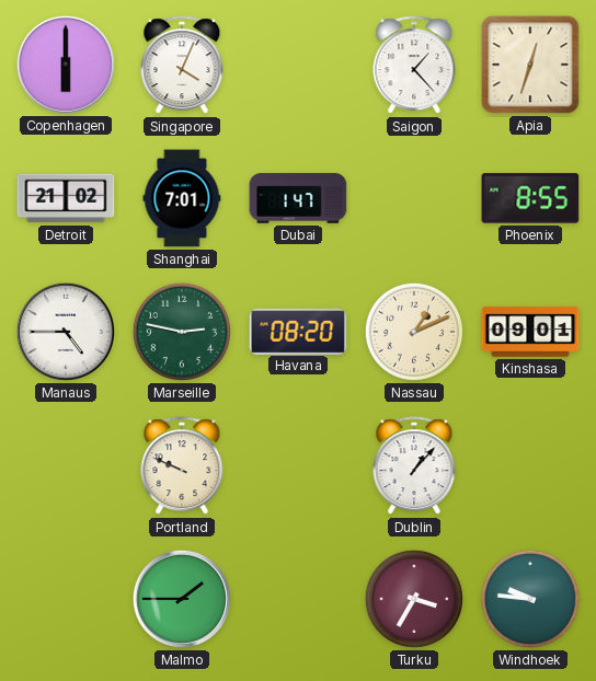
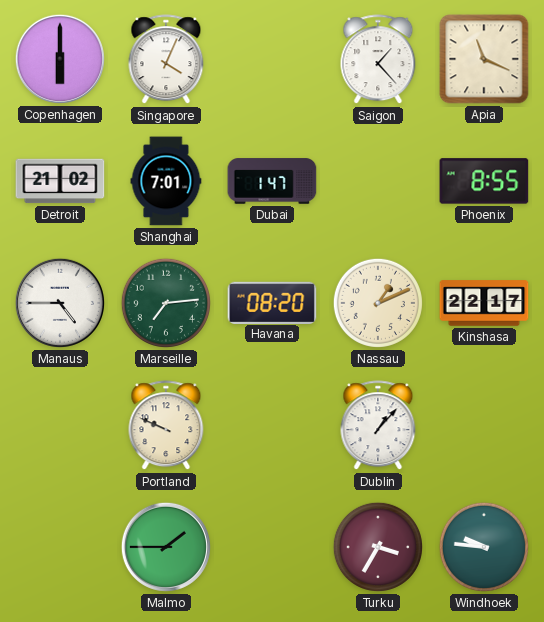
Apia: 12:33 -> 11:19 (484, 59)
Marseille: 2:47 -> 7:14 (166, 303)
Kinshasa: 09:01 -> 22:17 (484, 303)
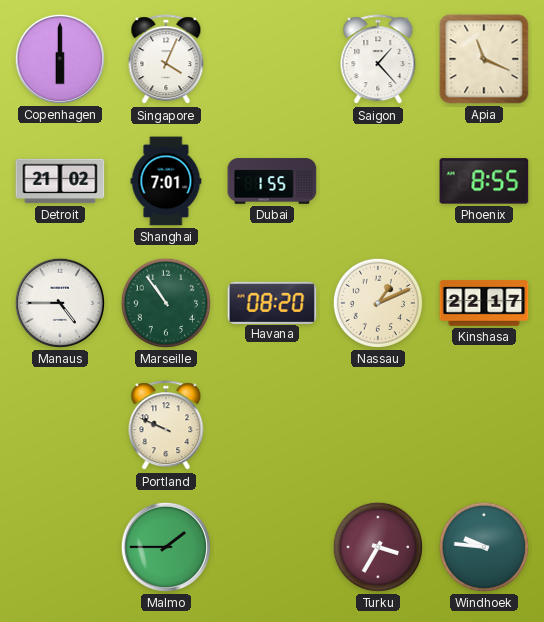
Dubai: 1:47 -> 1:55 (272, 181)
Marseille: 7:14 -> 10:54 (166, 303)
Dublin: 1:07 -> none (378, 426)
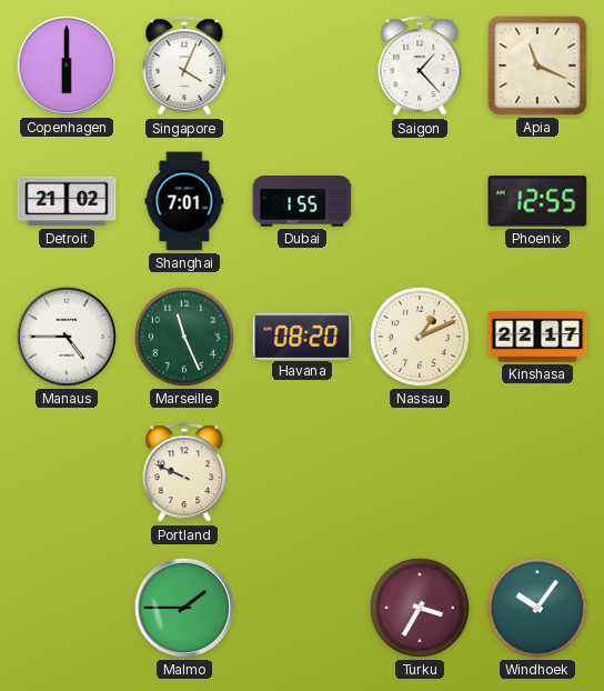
Phoenix: 8:55 -> 12:55 (537, 201)
Marseille: 10:54 -> 11:26 (184, 337)
Windhoek: 9:46 -> 10:06 (537, 608)
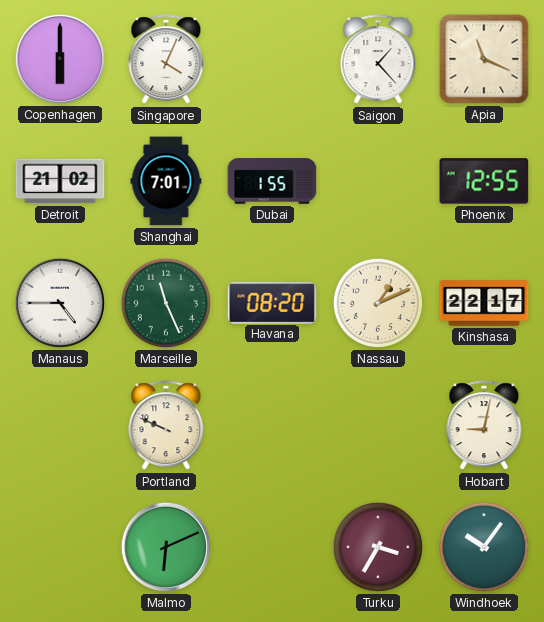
Hobart: none -> 9:02 (484, 426)
Malmo: 1:45 -> 6:11 (166, 547)
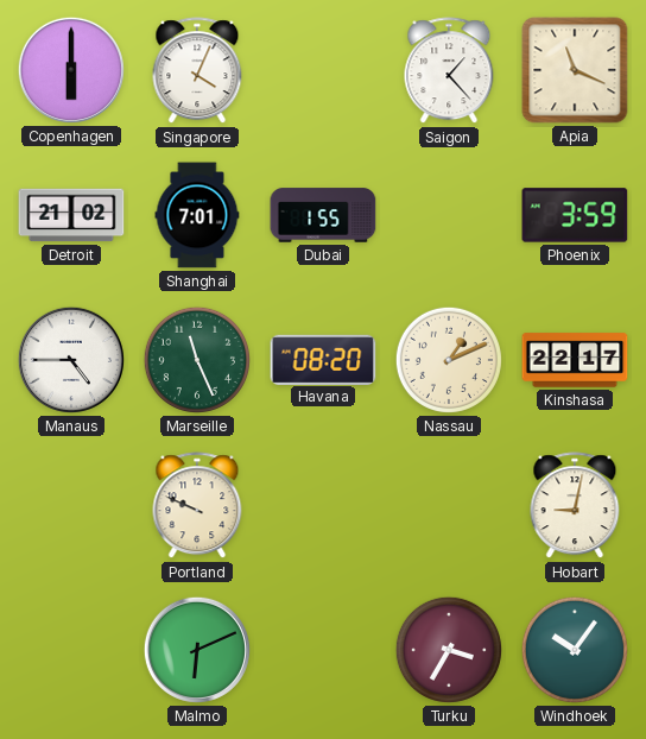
Phoenix: 12:55 -> 3:59 (575, 215)
